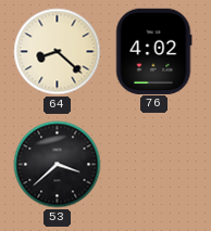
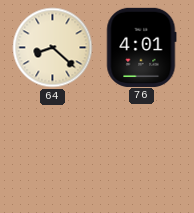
76: 4:02 -> 4:01 (142, 47)
53: 3:38 -> none (58, 165)
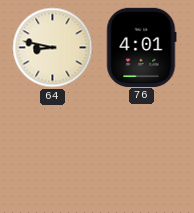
64: 8:22 -> 8:47 (53, 48)
